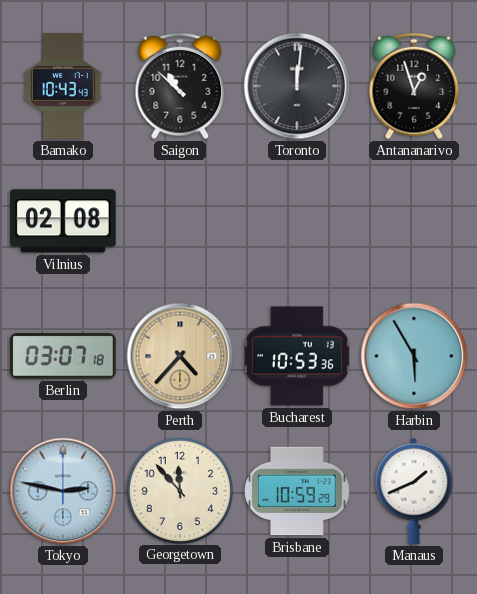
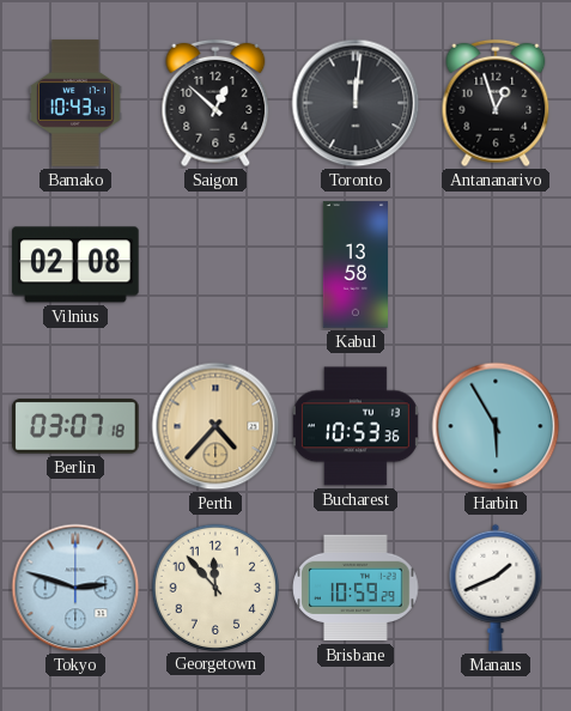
Saigon: 10:52 -> 12:52 (215, 103)
Kabul: none -> 13:58 (354, 265)
Tokyo: 2:47 -> 2:48 (75, 588)
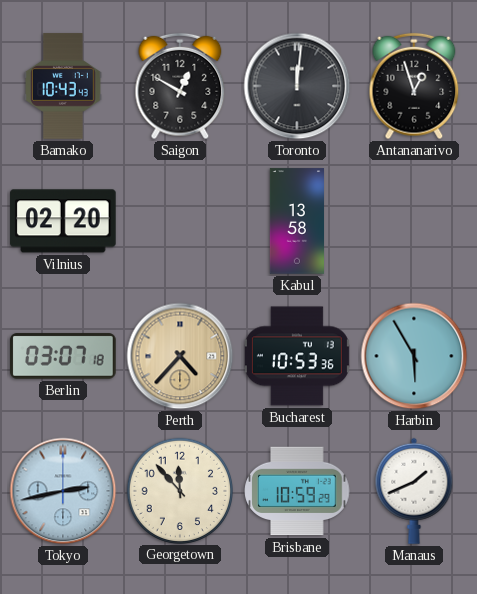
Saigon: 12:52 -> 12:50 (180, 86)
Vilnius: 02:08 -> 02:20 (63, 221)
Tokyo: 2:48 -> 2:43 (63, 491)
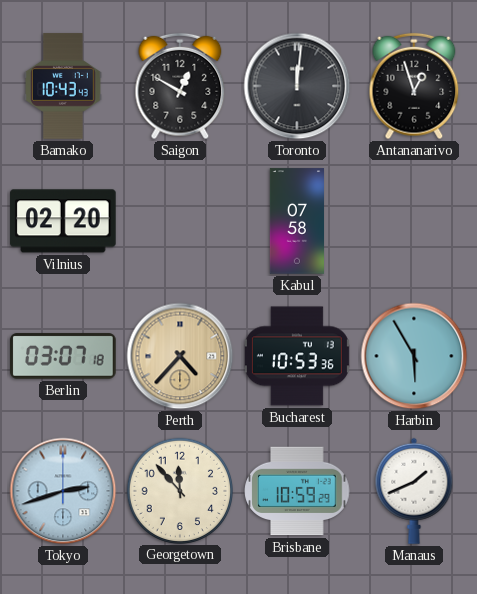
Kabul: 13:58 -> 07:58 (296, 221)
Tokyo: 2:43 -> 2:42 (63, 491)
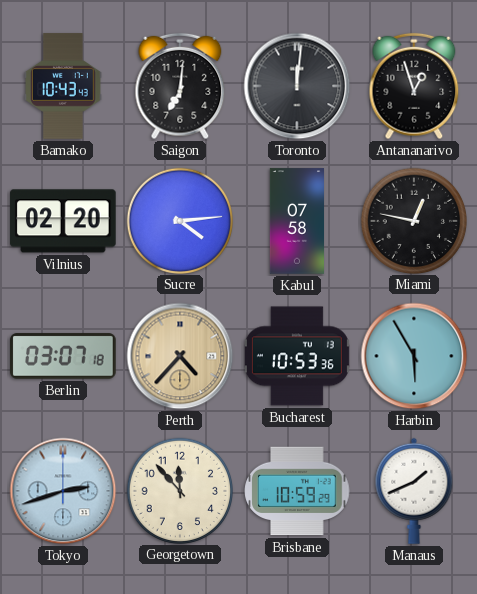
Saigon: 12:50 -> 7:01 (180, 86)
Sucre: none -> 4:14 (179, 220)
Miami: none -> 12:47 (413, 220)
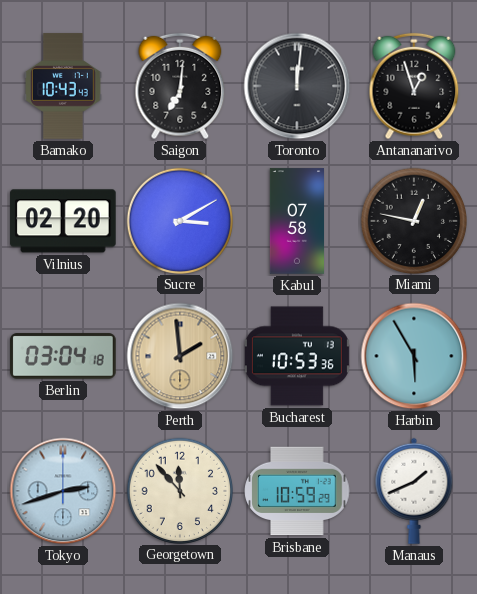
Sucre: 4:14 -> 3:10 (179, 220)
Berlin: 03:07 -> 03:04 (63, 356)
Perth: 4:37 -> 1:59 (180, 356)
